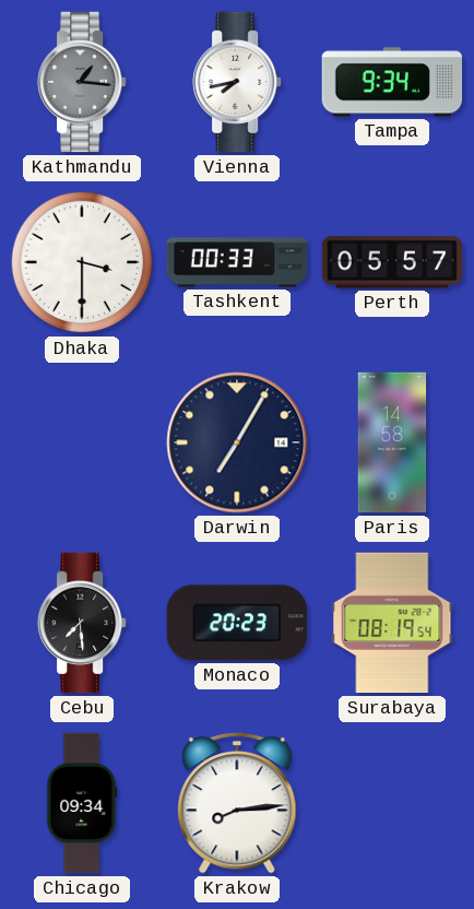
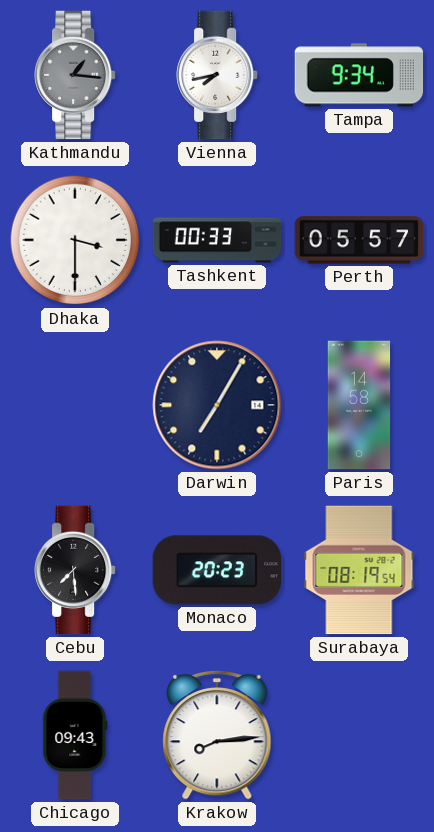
Chicago: 09:34 -> 09:43 (75, 735)
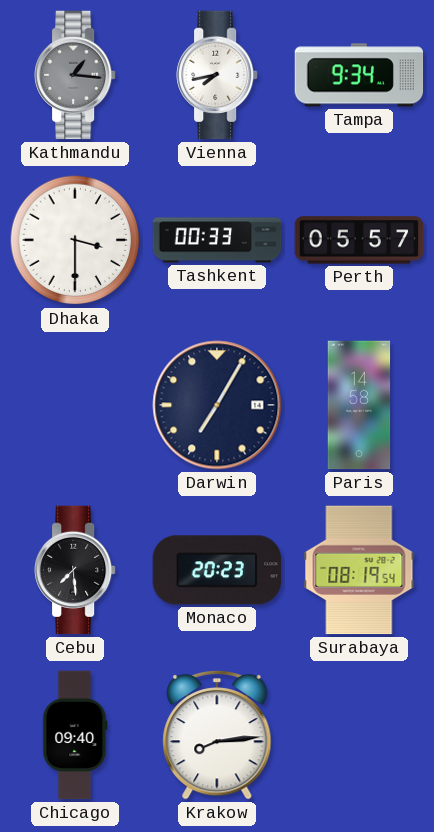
Chicago: 09:43 -> 09:40 (75, 735)
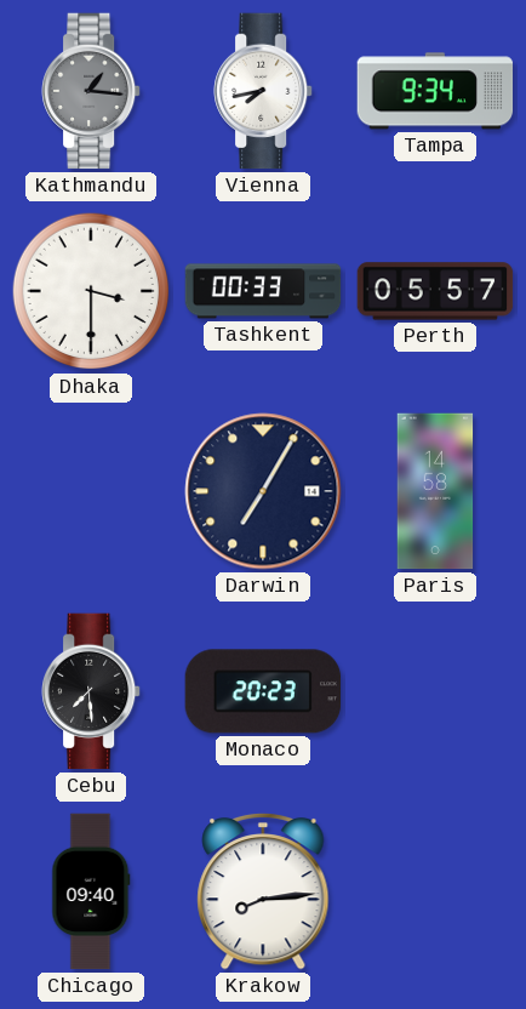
Surabaya: 08:19 -> none (359, 570)
